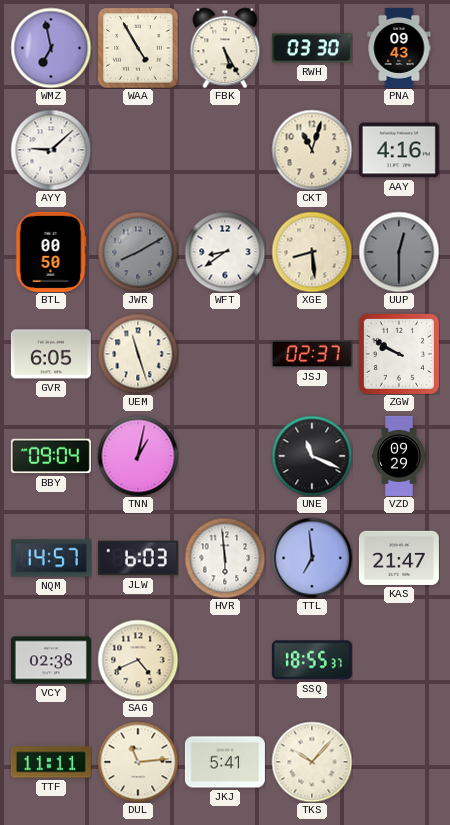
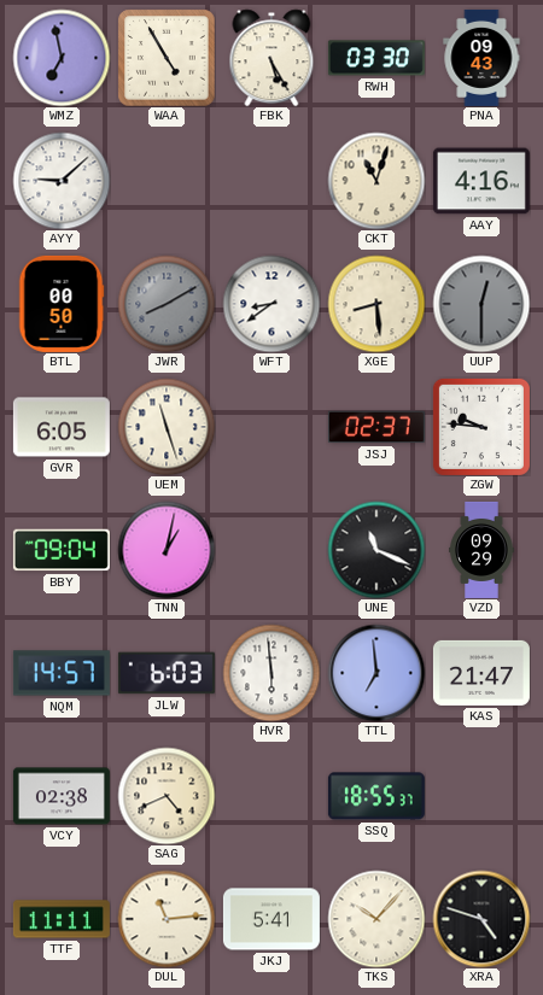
ZGW: 9:50 -> 9:46 (481, 427)
XRA: none -> 4:48 (481, 919)
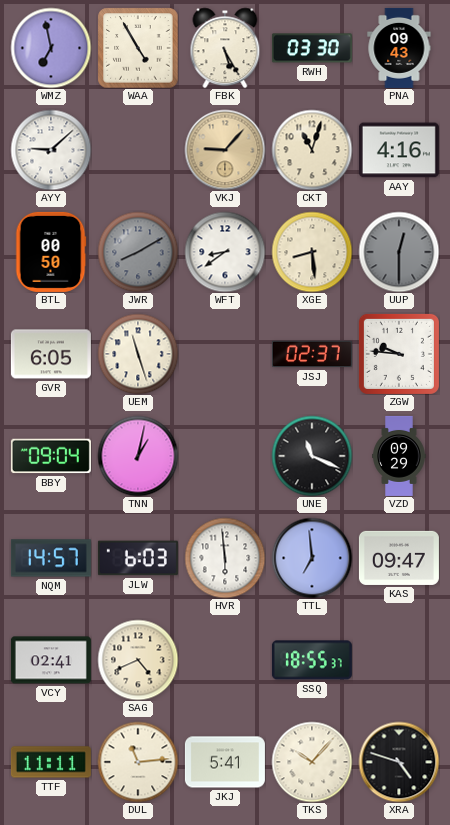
VKJ: none -> 9:07 (225, 150)
KAS: 21:47 -> 09:47 (399, 558)
VCY: 02:38 -> 02:41 (51, 660)
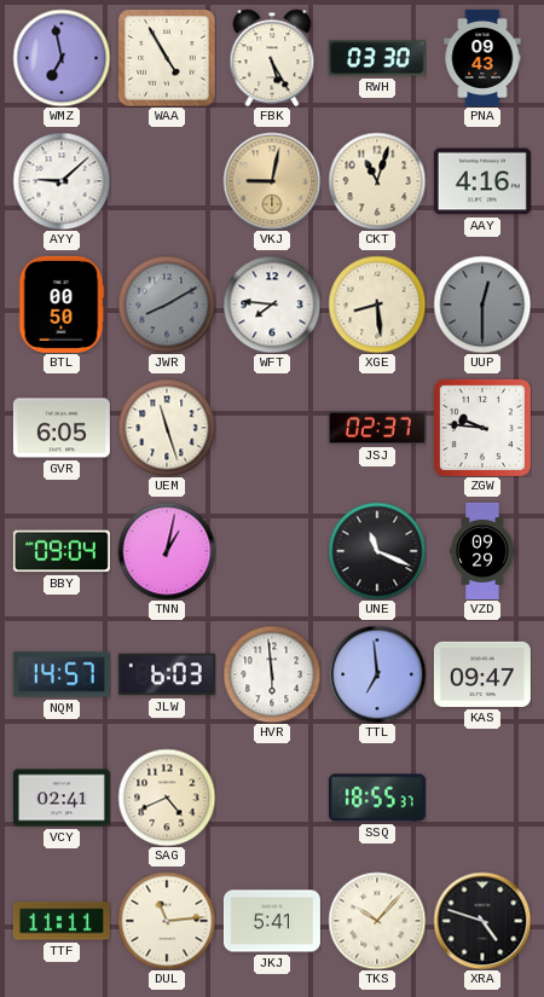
VKJ: 9:07 -> 9:02 (272, 181)
WFT: 8:39 -> 7:46 (272, 305)
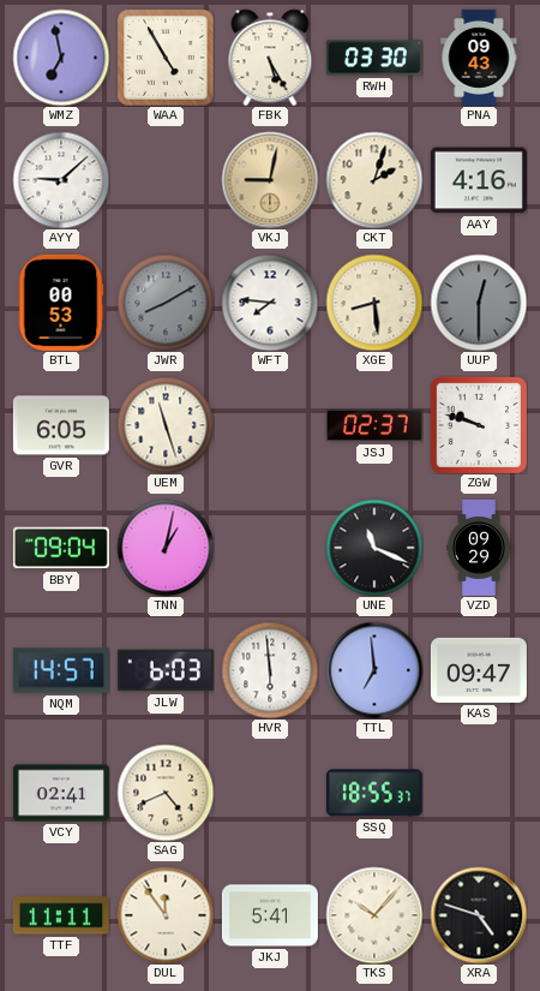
CKT: 11:03 -> 2:03 (374, 180)
BTL: 00:50 -> 00:53 (61, 303)
ZGW: 9:46 -> 9:48 (479, 425)
DUL: 11:14 -> 11:54 (166, 915)
